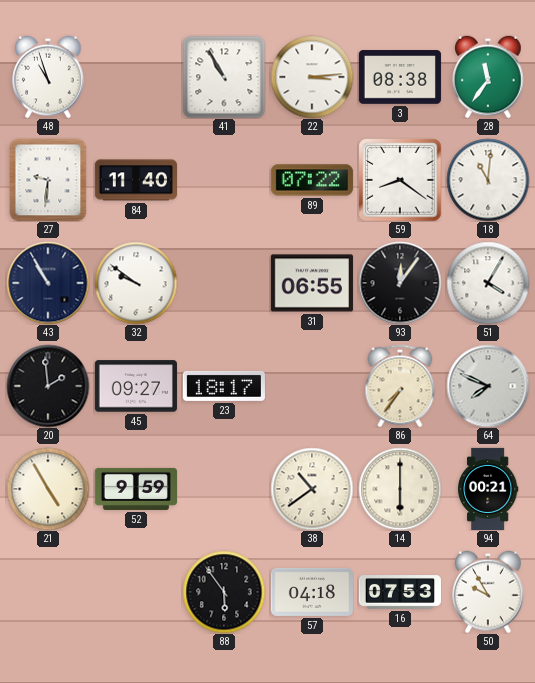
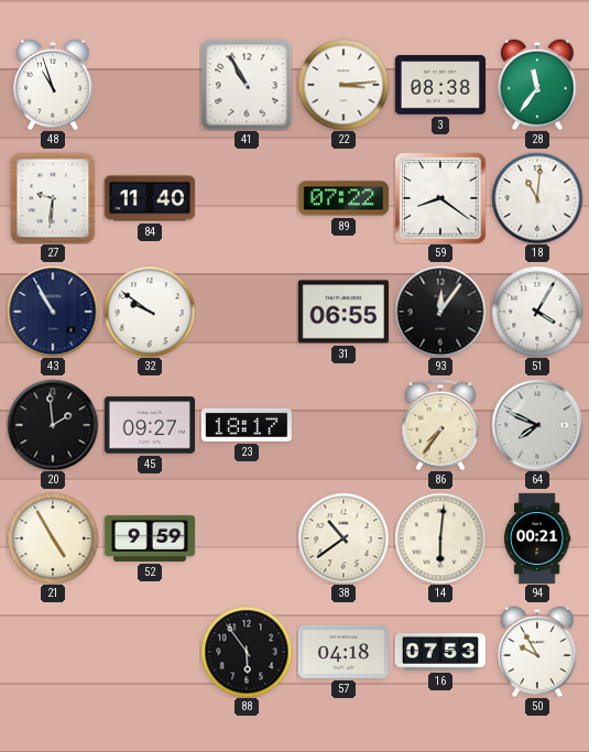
14: 6:00 -> 6:01 (440, 538)
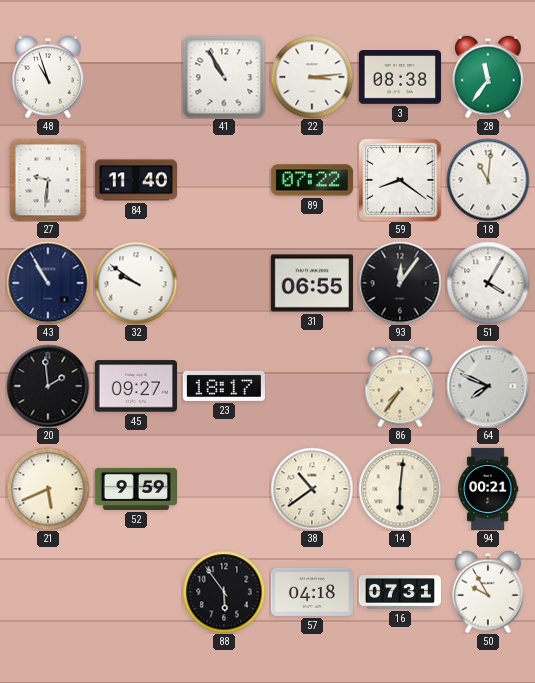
21: 4:55 -> 5:41 (48, 489)
16: 07:53 -> 07:31 (399, 592)
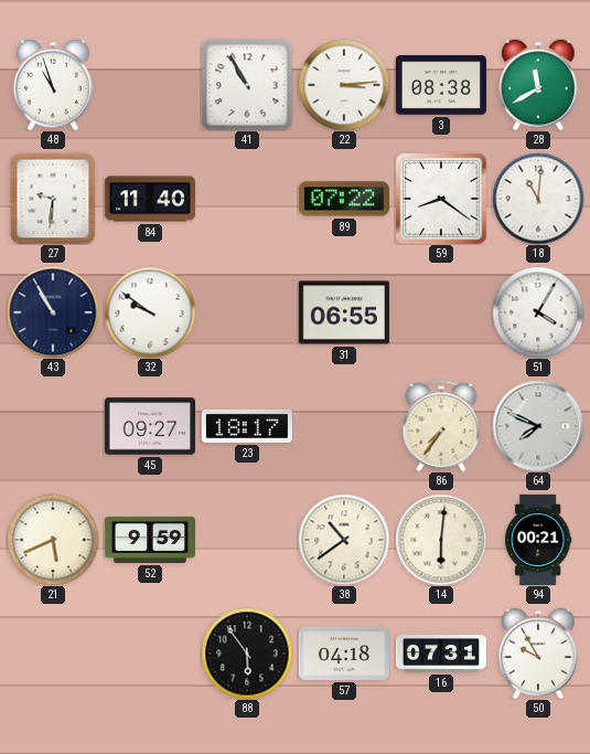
28: 11:36 -> 11:40 (538, 85)
93: 12:06 -> none (400, 283)
20: 1:59 -> none (48, 386)
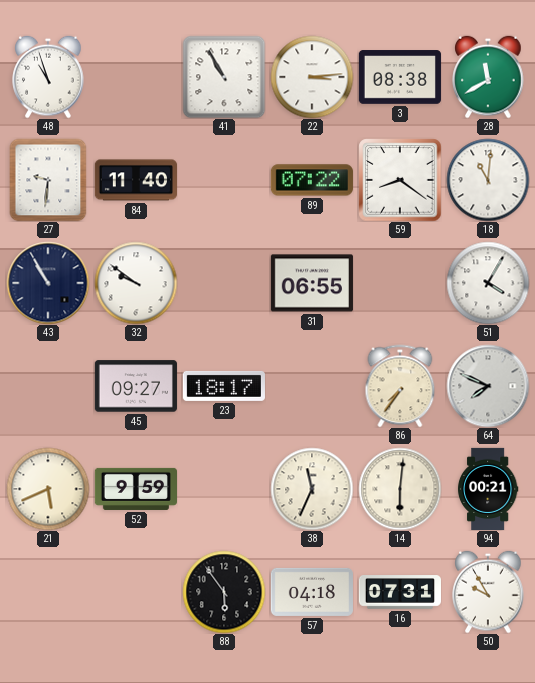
38: 10:39 -> 11:34 (312, 489)
